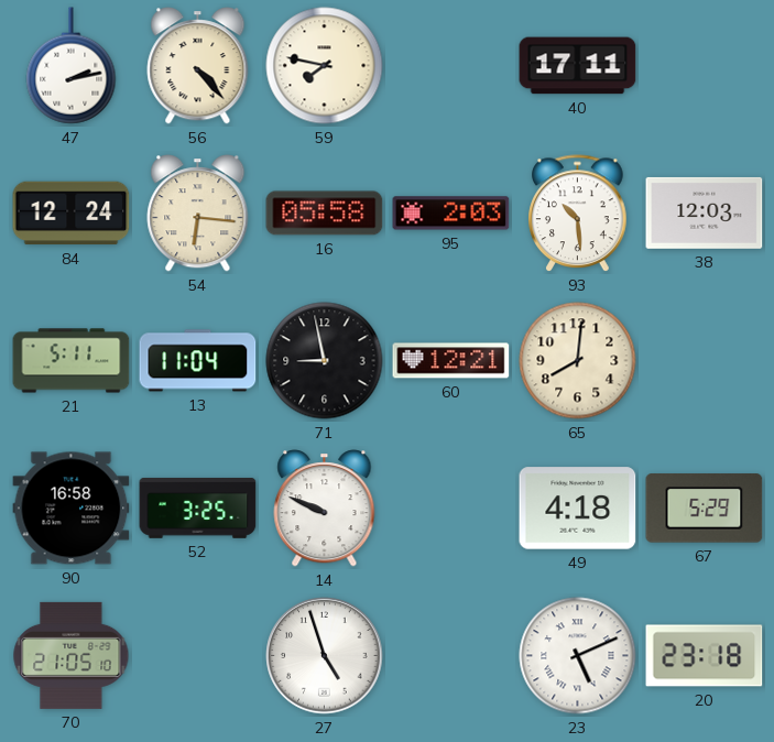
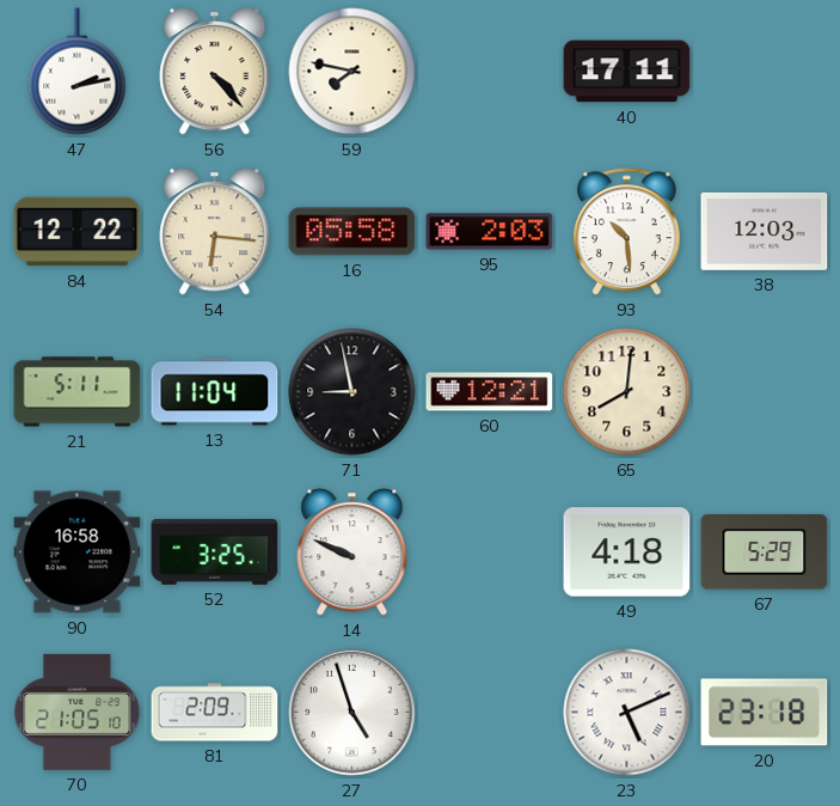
84: 12:24 -> 12:22 (78, 232)
81: none -> 2:09 (215, 713)
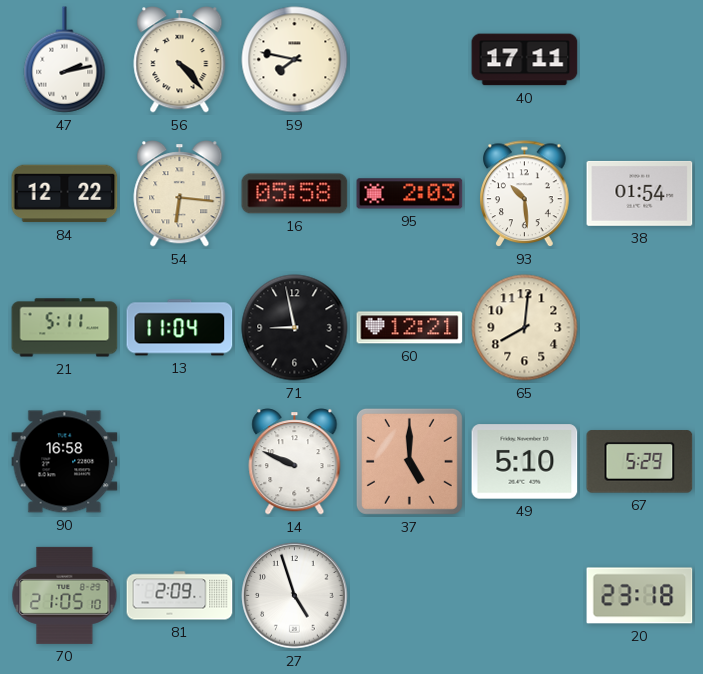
38: 12:03 -> 01:54 (640, 193)
52: 3:25 -> none (215, 552)
37: none -> 5:00 (409, 461)
49: 4:18 -> 5:10 (525, 462)
23: 5:11 -> none (627, 713)
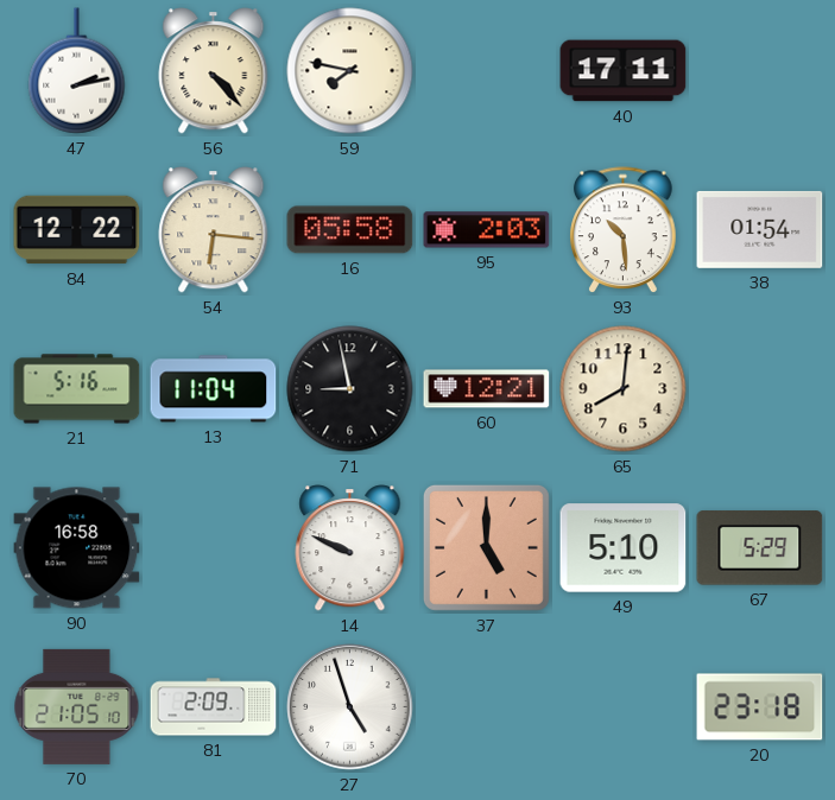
21: 5:11 -> 5:16 (77, 389)
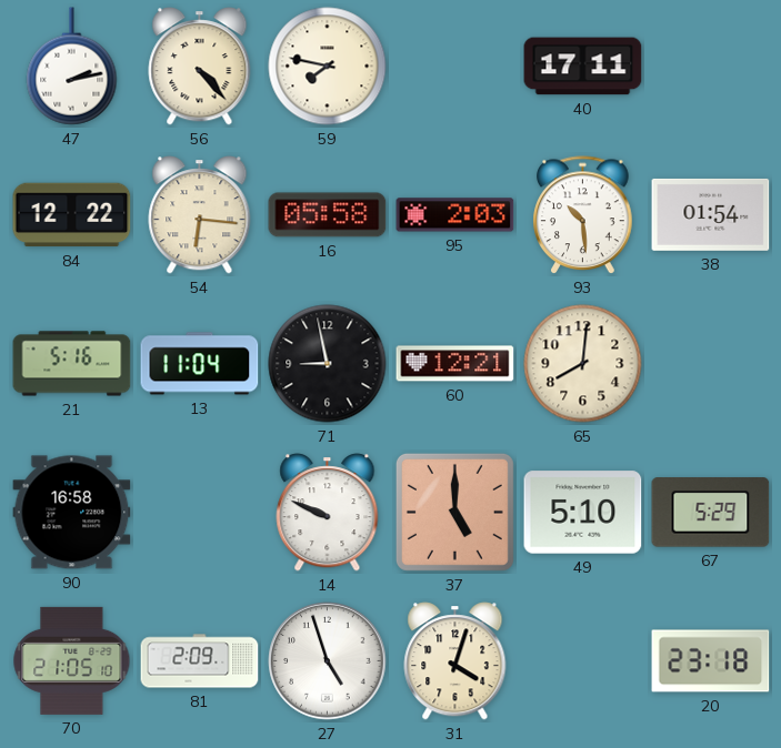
31: none -> 4:03 (455, 661)
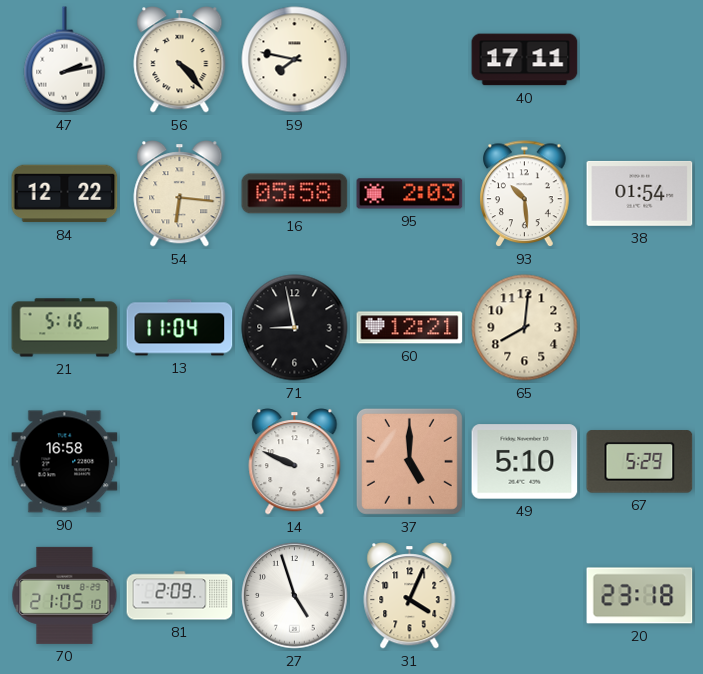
31: 4:03 -> 4:04 (410, 596)
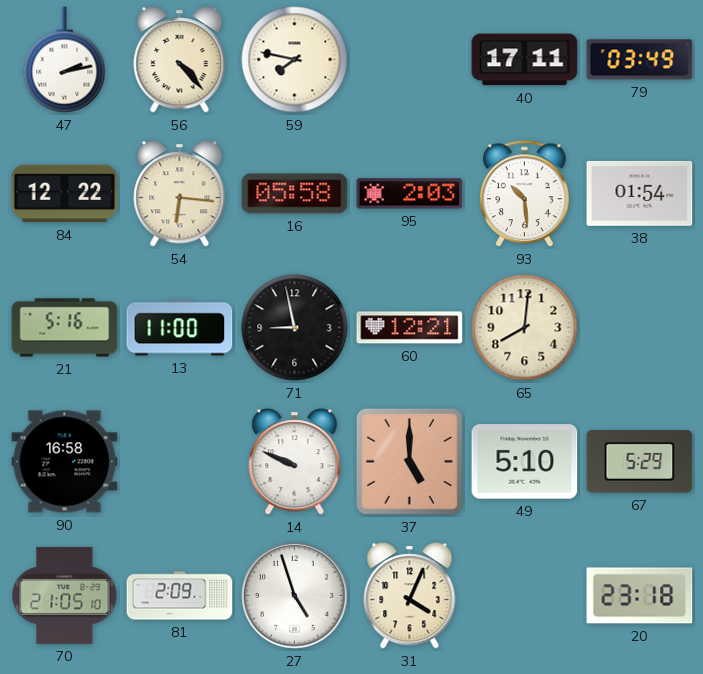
79: none -> 03:49 (640, 60)
13: 11:04 -> 11:00 (180, 328)
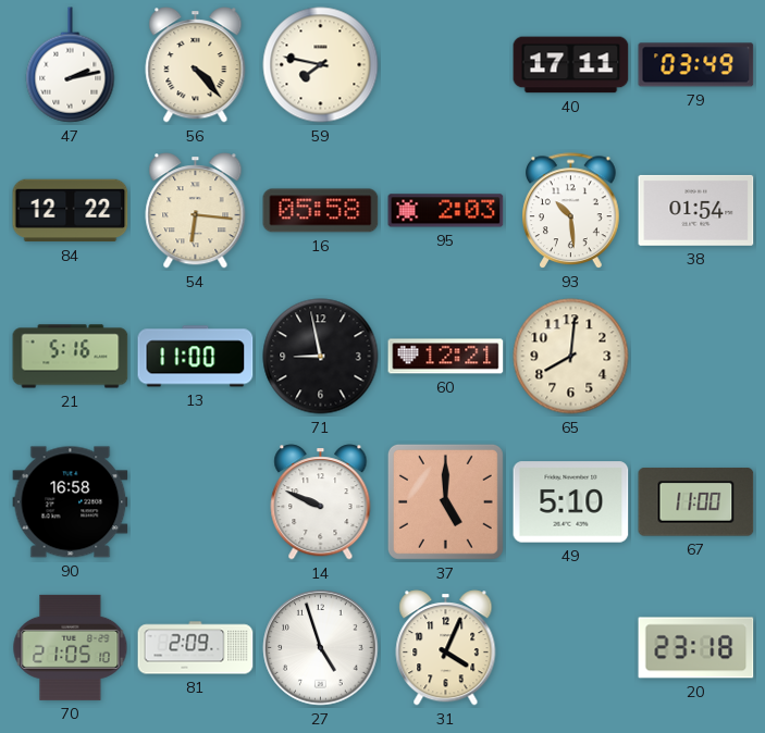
67: 5:29 -> 11:00 (696, 502)
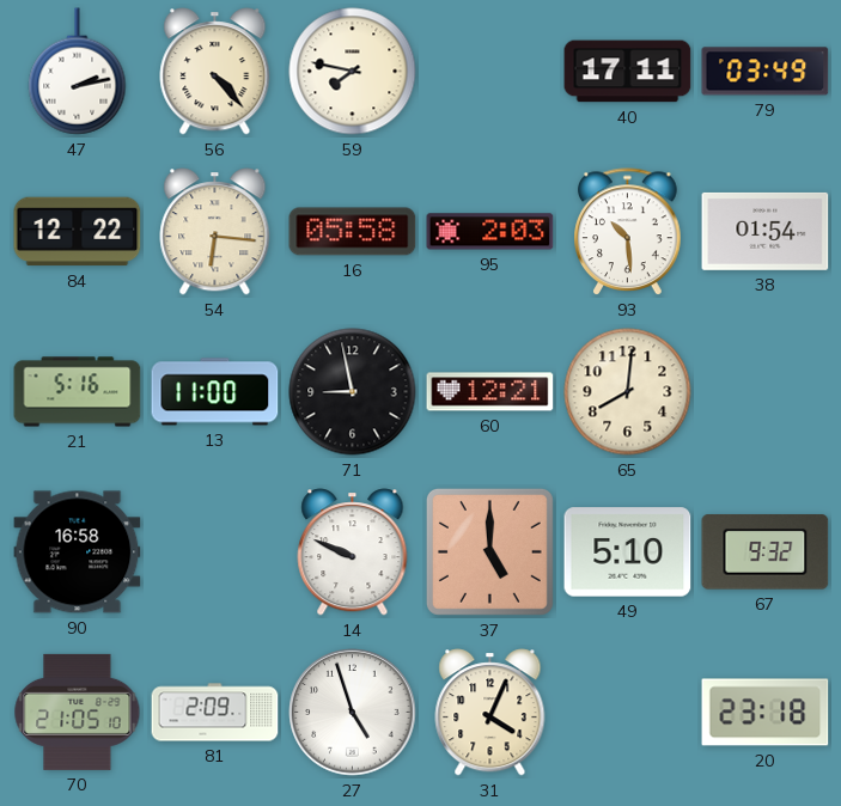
67: 11:00 -> 9:32 (766, 552)
